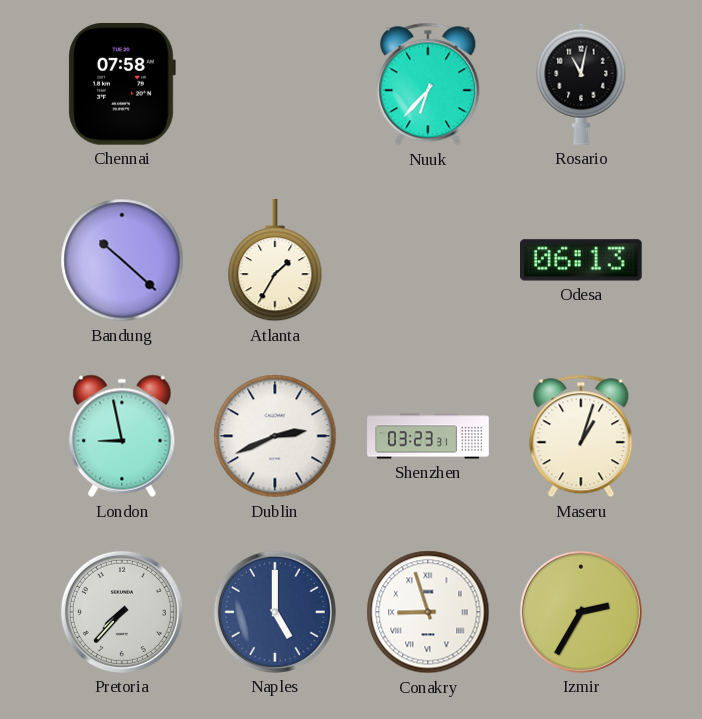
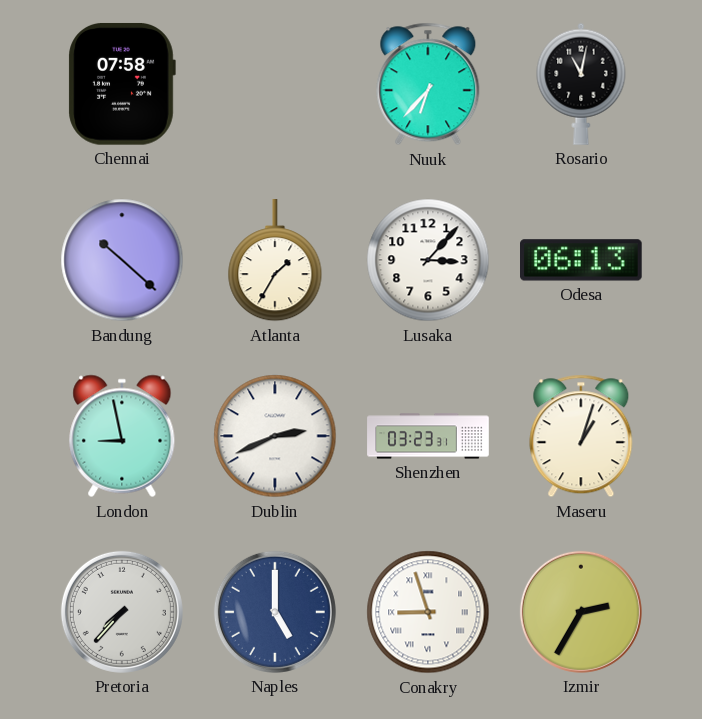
Lusaka: none -> 3:07 (428, 260)
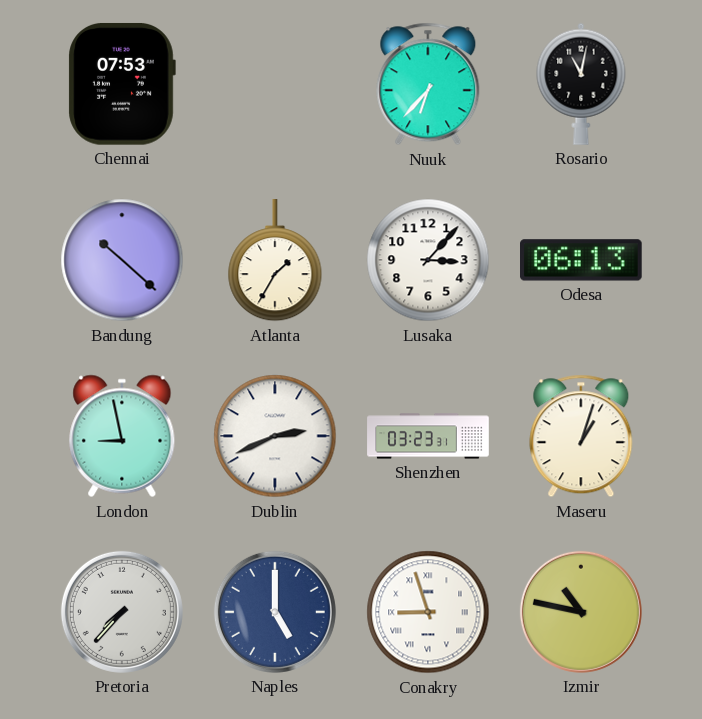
Chennai: 07:58 -> 07:53 (122, 84)
Izmir: 2:35 -> 10:47 (581, 612)
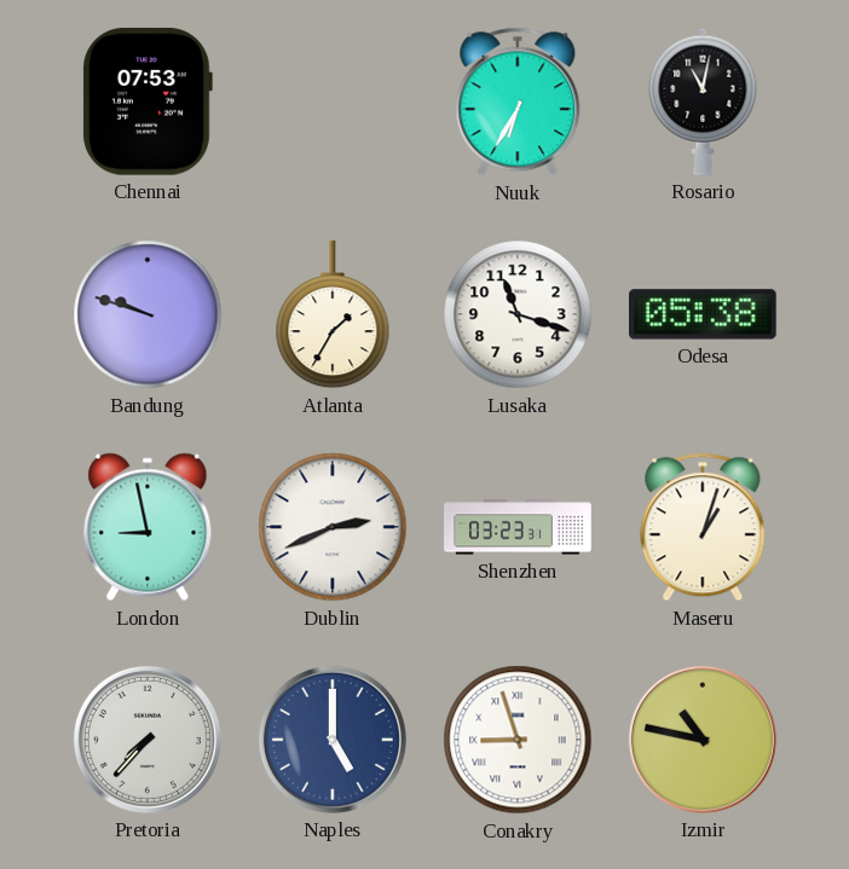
Nuuk: 6:37 -> 6:35 (518, 102)
Bandung: 10:22 -> 9:48 (148, 314)
Lusaka: 3:07 -> 11:18 (518, 314)
Odesa: 06:13 -> 05:38 (704, 314)
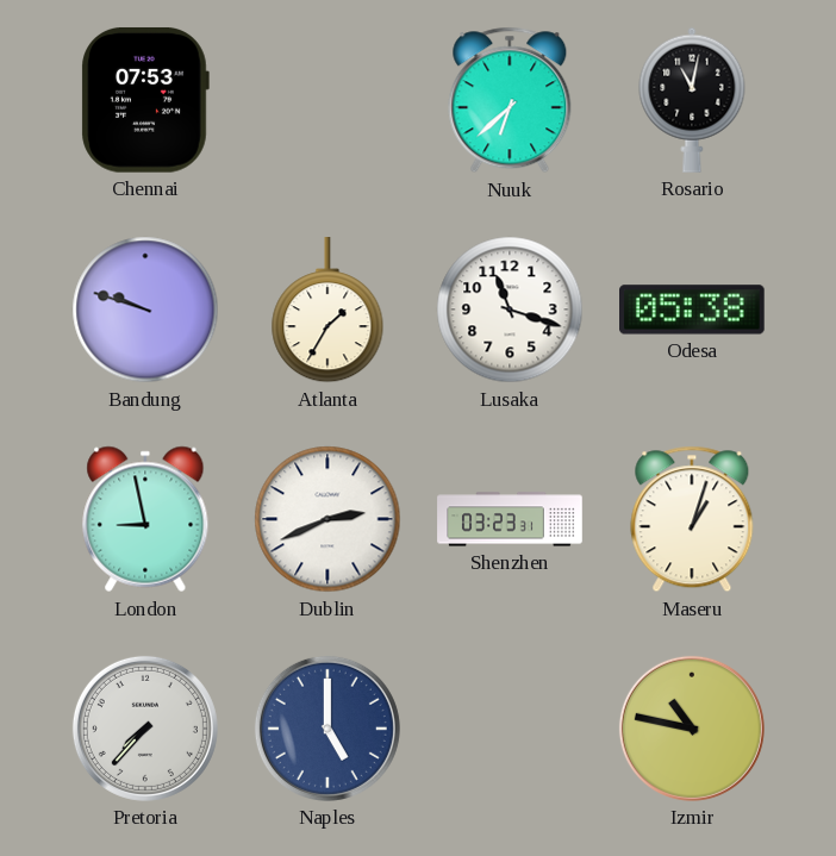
Nuuk: 6:35 -> 6:38 (510, 100)
Conakry: 8:57 -> none (518, 740)
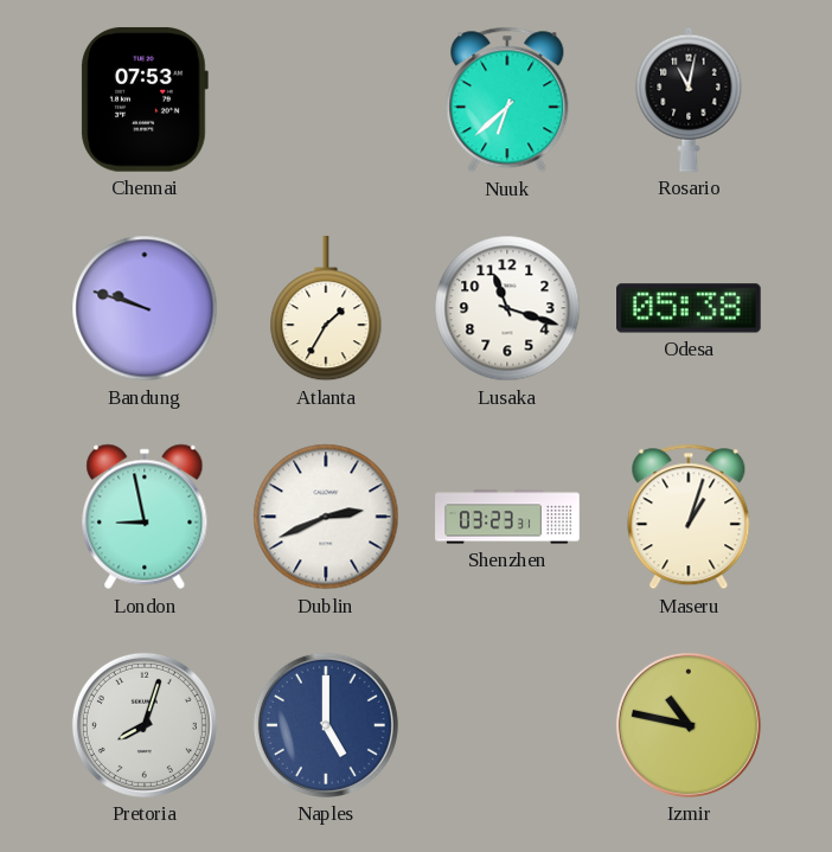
Pretoria: 7:37 -> 8:03 (145, 725)
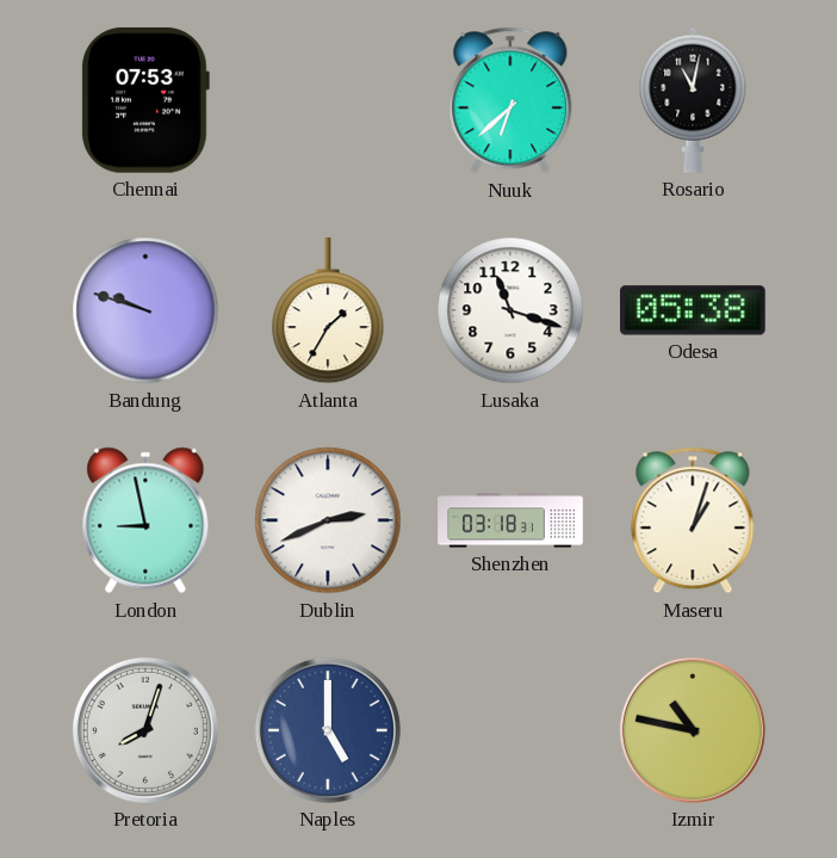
Shenzhen: 03:23 -> 03:18 (510, 520)
